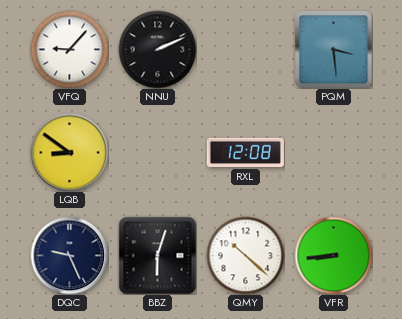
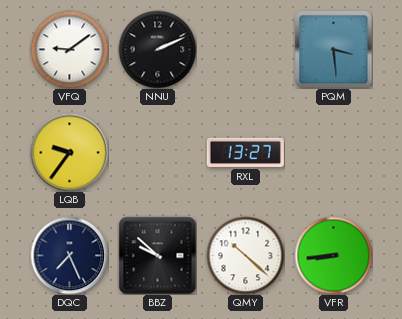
VFQ: 9:07 -> 9:09 (69, 49)
LQB: 8:51 -> 9:36 (69, 152)
RXL: 12:08 -> 13:27 (245, 152)
DQC: 9:26 -> 7:26 (69, 255)
BBZ: 6:03 -> 9:52 (157, 255)
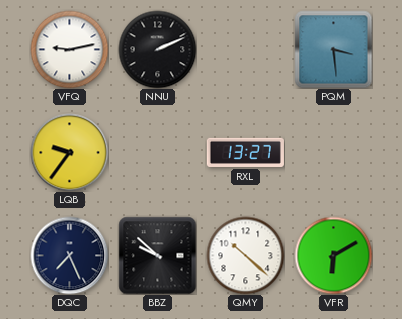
VFQ: 9:09 -> 9:13 (69, 49)
VFR: 8:44 -> 6:10 (333, 255)
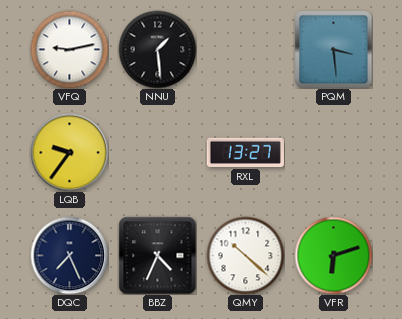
NNU: 2:11 -> 1:29 (157, 49)
BBZ: 9:52 -> 4:34 (157, 255)
VFR: 6:10 -> 6:12 (333, 255)
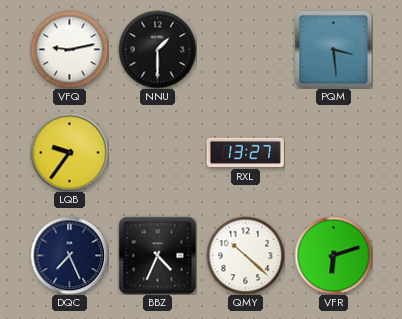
NNU: 1:29 -> 1:30 (157, 49)
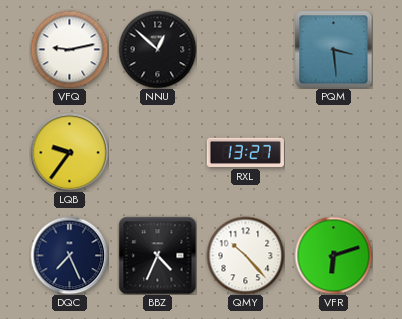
NNU: 1:30 -> 12:52 (157, 49)
QMY: 10:22 -> 10:23 (245, 255)
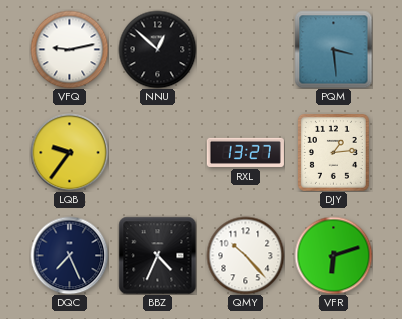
DJY: none -> 1:14 (333, 152)
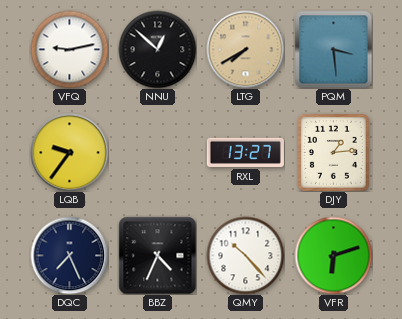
LTG: none -> 7:40 (245, 49)
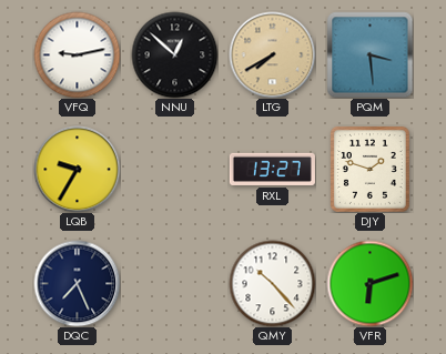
LQB: 9:36 -> 9:35 (77, 169)
DJY: 1:14 -> 1:48 (369, 169)
BBZ: 4:34 -> none (157, 255)
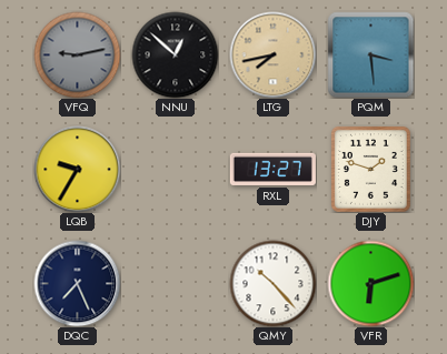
VFQ dial: white -> grey (77, 54)
LTG: 7:40 -> 7:43 (272, 54)
